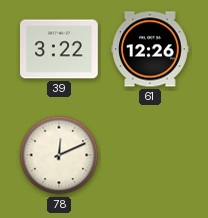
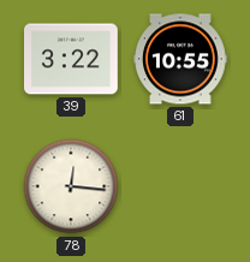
61: 12:26 -> 10:55 (181, 59)
78: 12:11 -> 12:16 (71, 186)
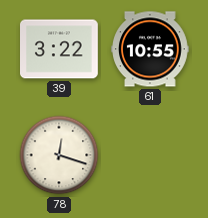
78: 12:16 -> 12:18 (59, 155)
